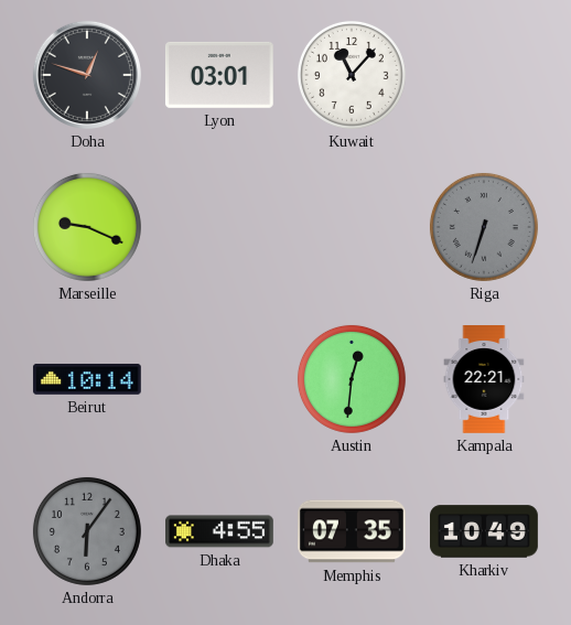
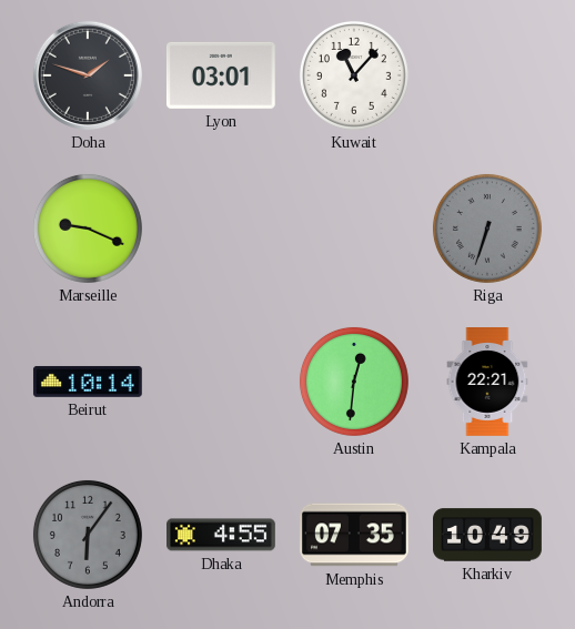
Doha: 12:48 -> 1:48 (88, 75)
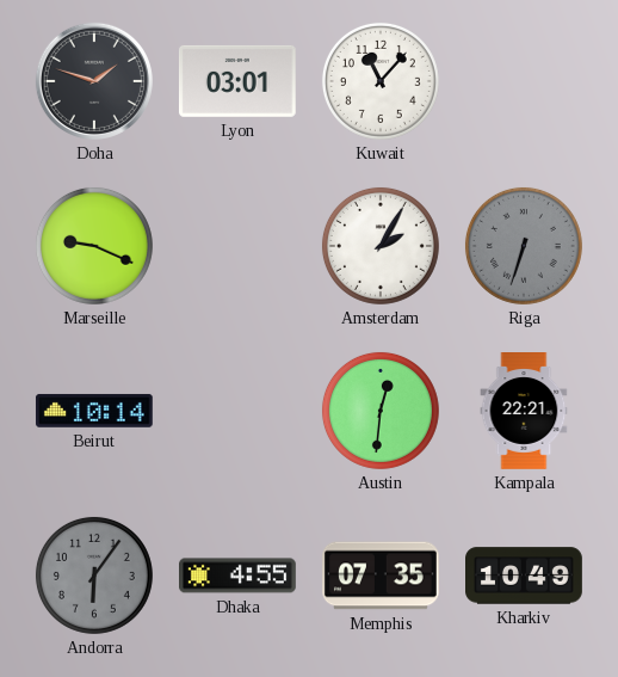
Amsterdam: none -> 2:05 (381, 246)
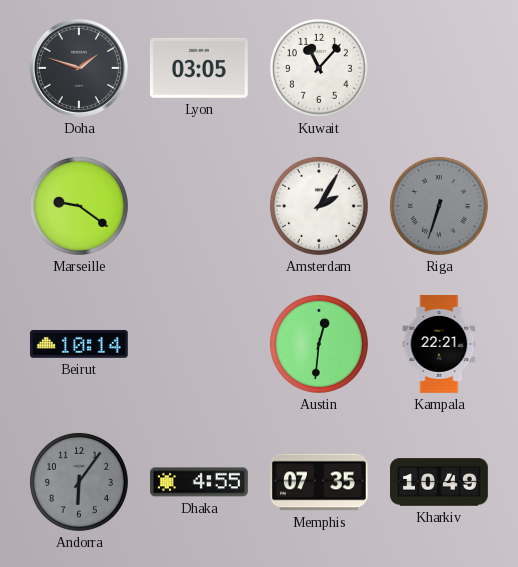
Lyon: 03:01 -> 03:05 (199, 68)
Marseille: 9:19 -> 9:21 (79, 206)
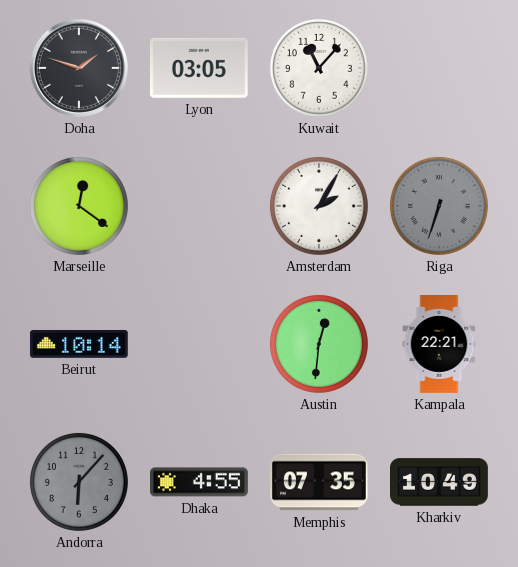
Marseille: 9:21 -> 12:21 (79, 206)
Andorra: 6:06 -> 6:07 (79, 482)
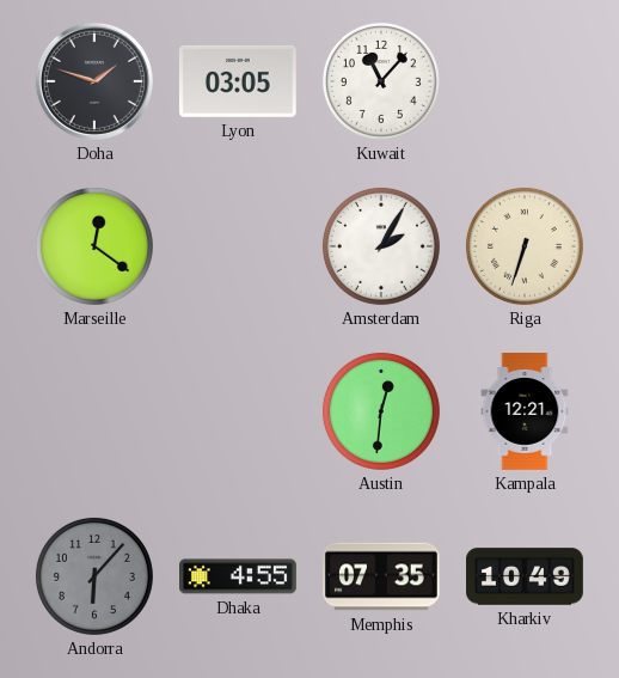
Riga dial: grey -> cream (525, 246)
Beirut: 10:14 -> none (79, 344)
Kampala: 22:21 -> 12:21 (525, 413)
